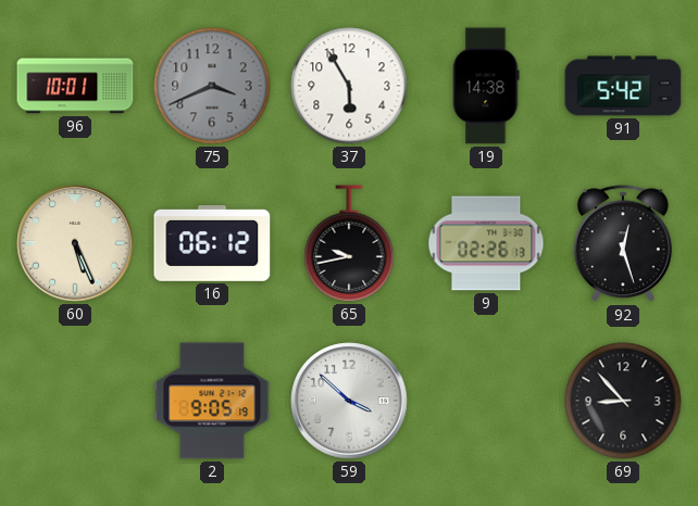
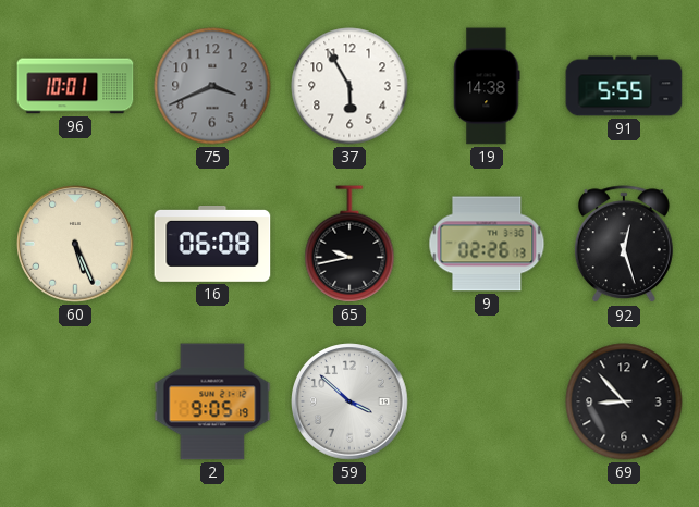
91: 5:42 -> 5:55 (624, 86)
16: 06:12 -> 06:08 (212, 245)
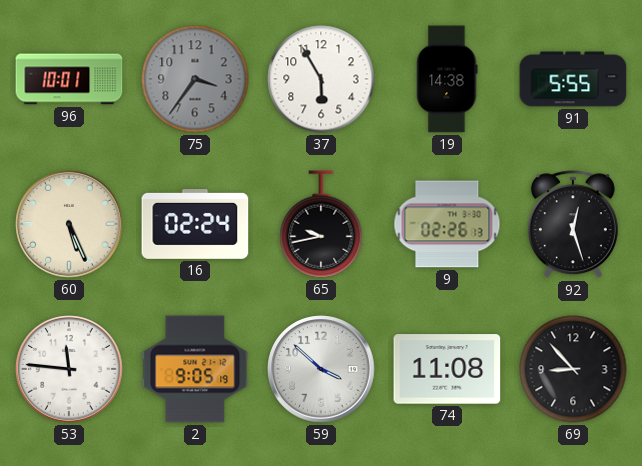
75: 3:41 -> 3:36 (195, 79)
16: 06:08 -> 02:24 (195, 225)
53: none -> 11:46 (69, 369)
74: none -> 11:08 (447, 369)
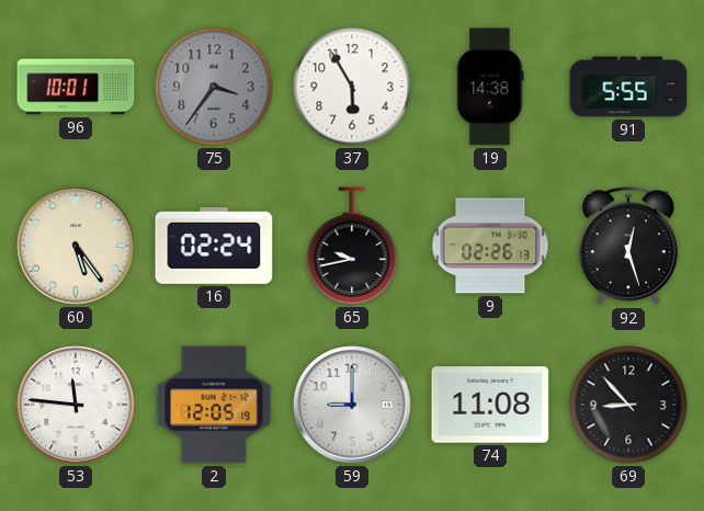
60: 5:26 -> 5:24 (76, 246)
2: 9:05 -> 12:05 (214, 405)
59: 3:52 -> 9:00 (352, 405)
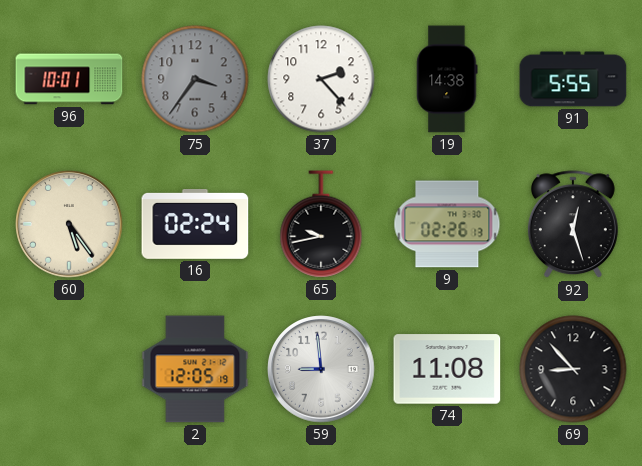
37: 5:55 -> 2:23 (321, 79)
53: 11:46 -> none (76, 405)
59: 9:00 -> 8:59 (321, 369)
